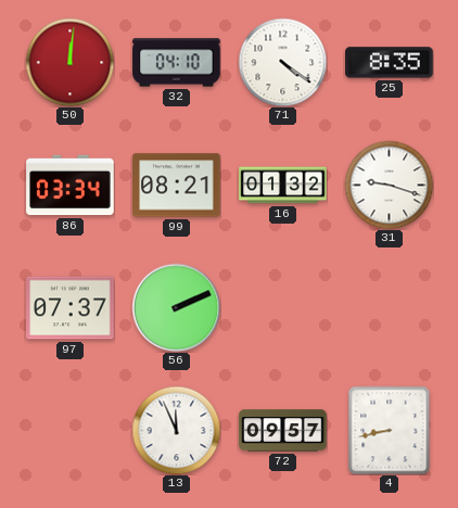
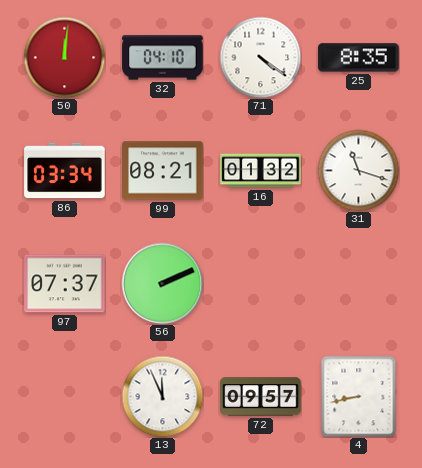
31: 9:18 -> 11:18 (358, 170)
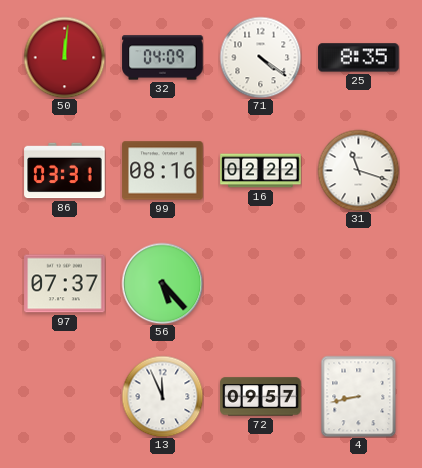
32: 04:10 -> 04:09 (163, 58)
86: 03:34 -> 03:31 (65, 171)
99: 08:21 -> 08:16 (163, 171)
16: 01:32 -> 02:22 (261, 171)
56: 2:11 -> 5:23 (162, 283)
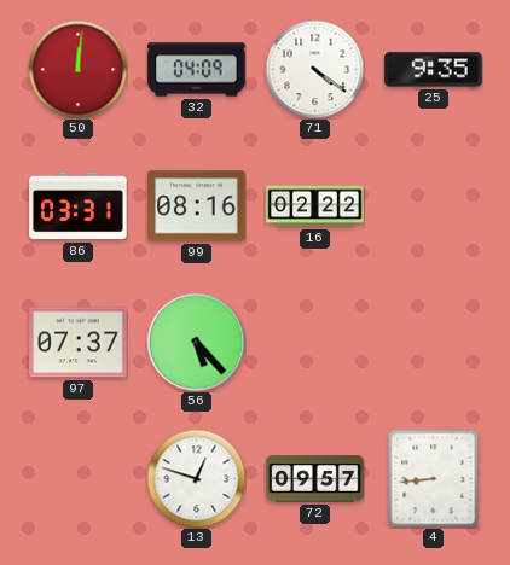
25: 8:35 -> 9:35 (434, 70)
31: 11:18 -> none (358, 170)
13: 11:56 -> 12:48 (196, 478)
4: 8:43 -> 8:44 (434, 478)
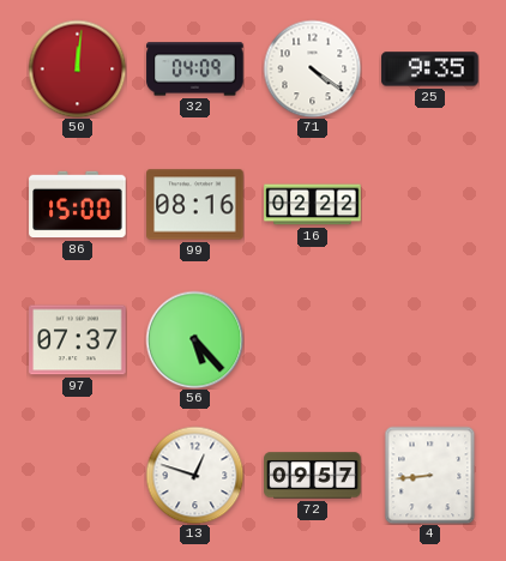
86: 03:31 -> 15:00 (78, 205)
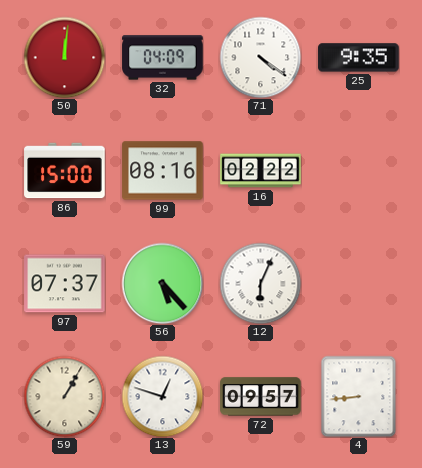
12: none -> 6:04 (260, 283)
59: none -> 1:05 (64, 396)
